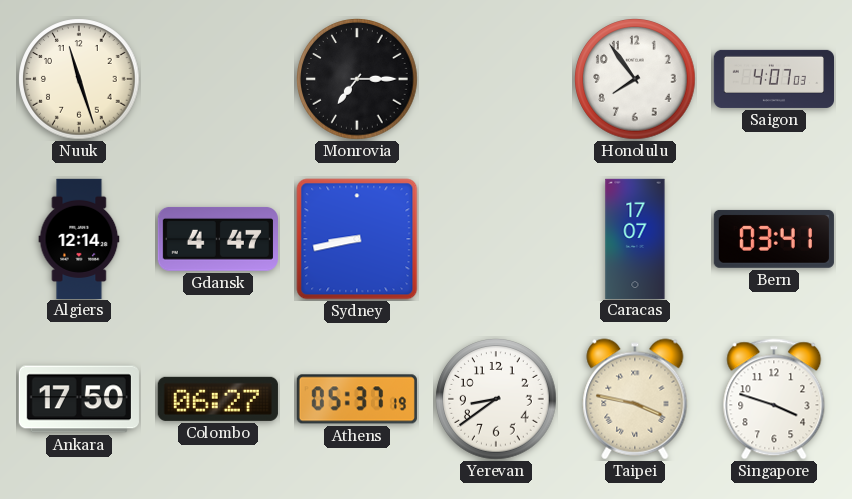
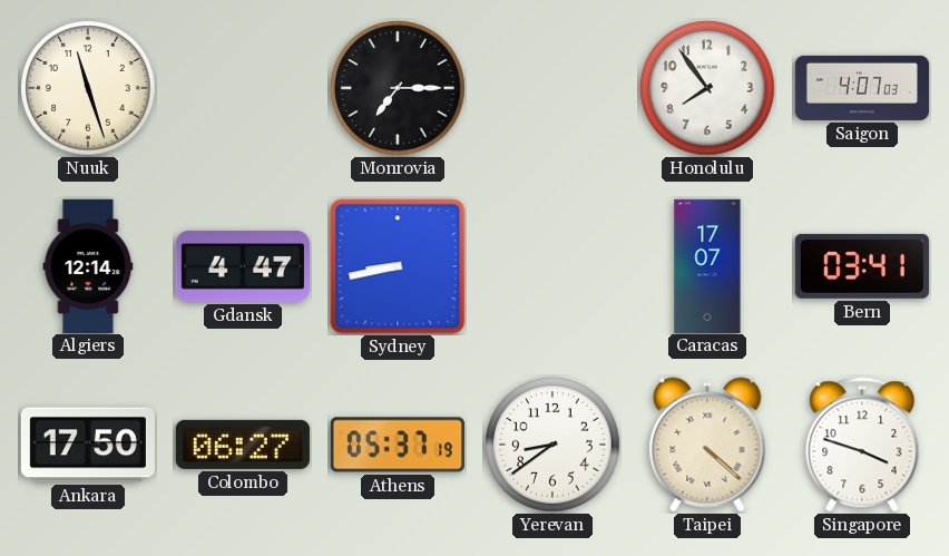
Taipei: 3:47 -> 4:22 (707, 445)
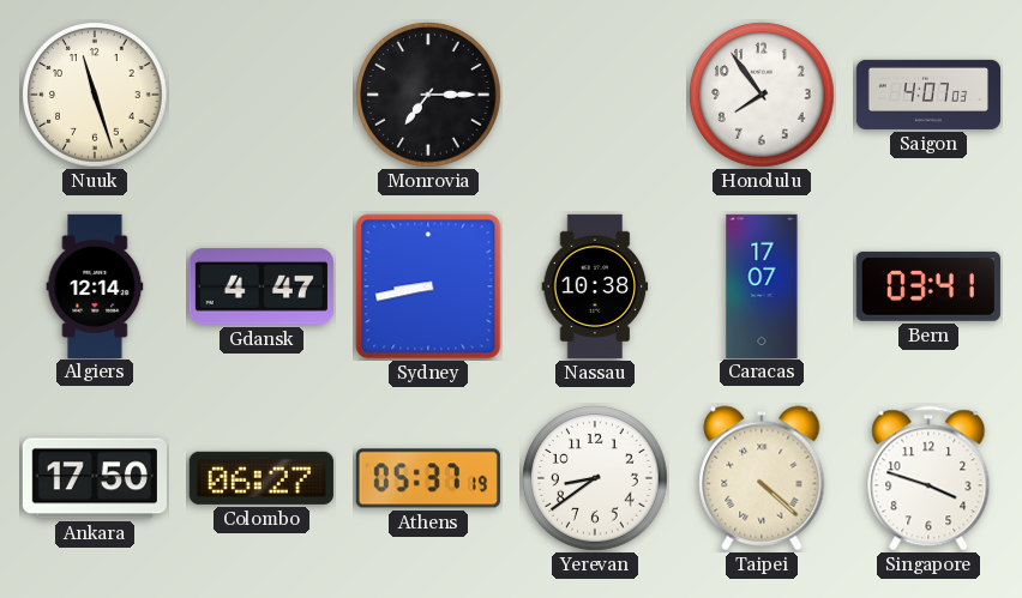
Nassau: none -> 10:38 (595, 286)
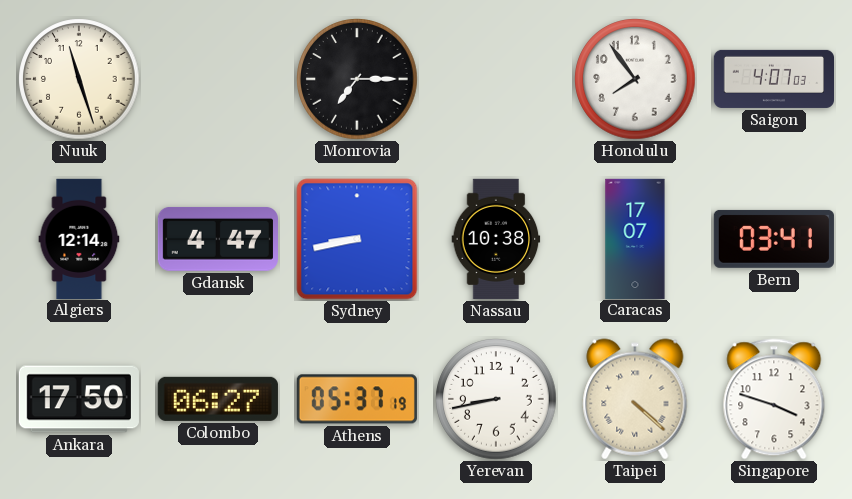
Yerevan: 8:39 -> 8:43 (496, 399)
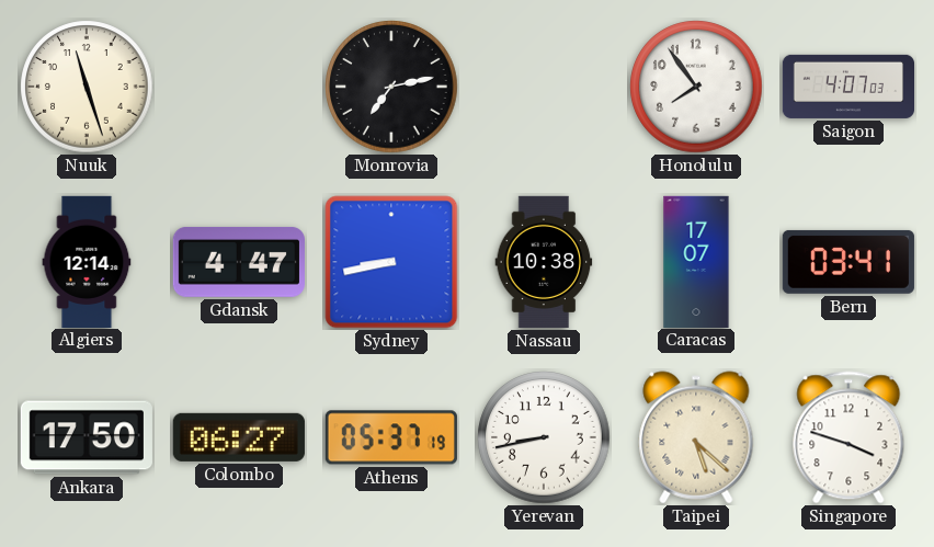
Monrovia: 7:15 -> 7:13 (391, 87)
Taipei: 4:22 -> 5:22 (696, 437)
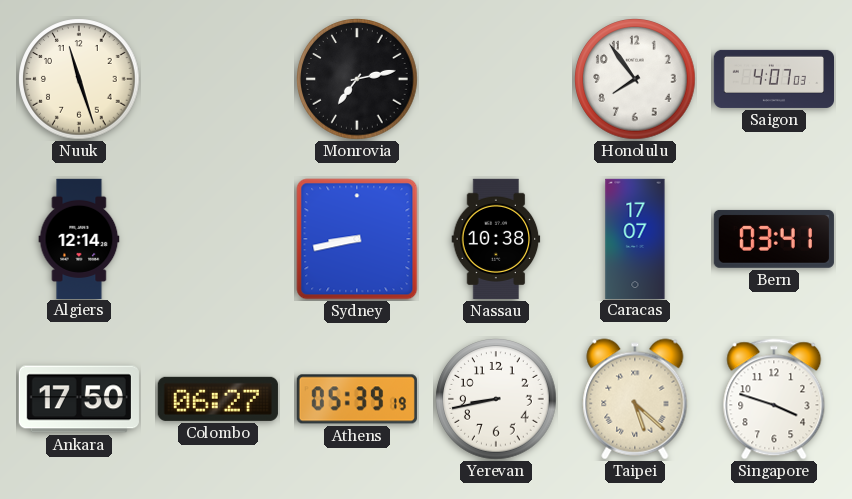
Gdansk: 4:47 -> none (239, 262)
Athens: 05:37 -> 05:39 (357, 399)
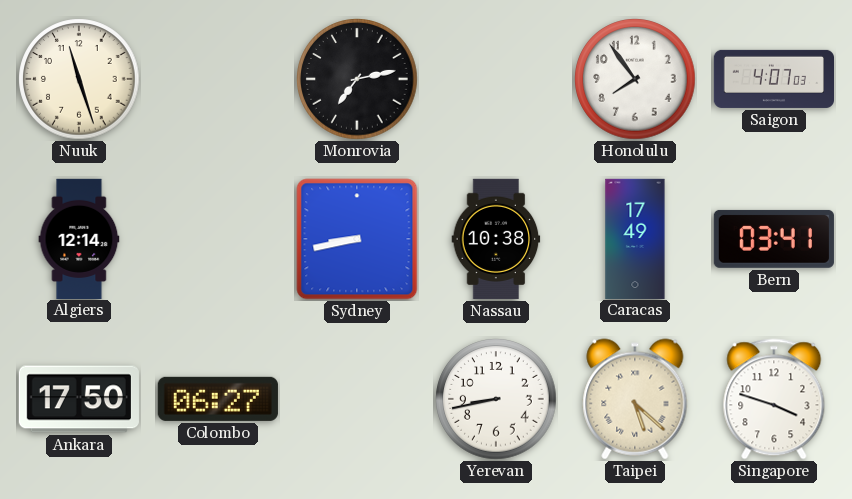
Caracas: 17:07 -> 17:49 (635, 238)
Athens: 05:39 -> none (357, 399)
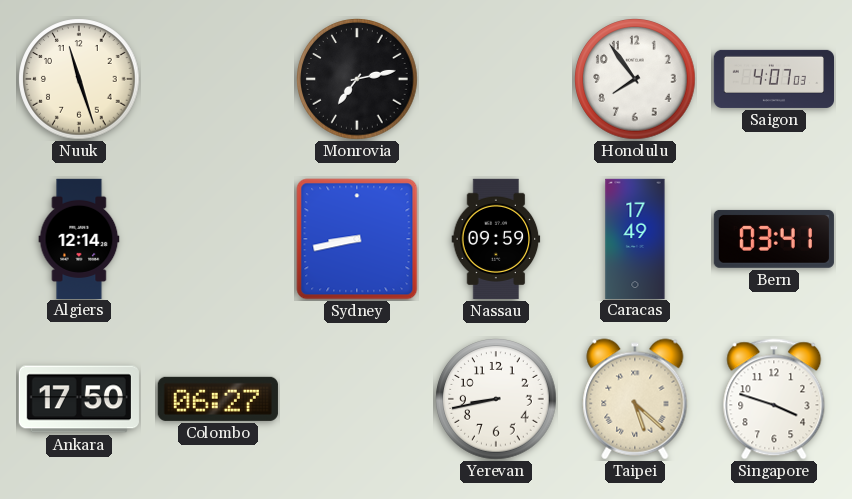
Nassau: 10:38 -> 09:59 (496, 239)
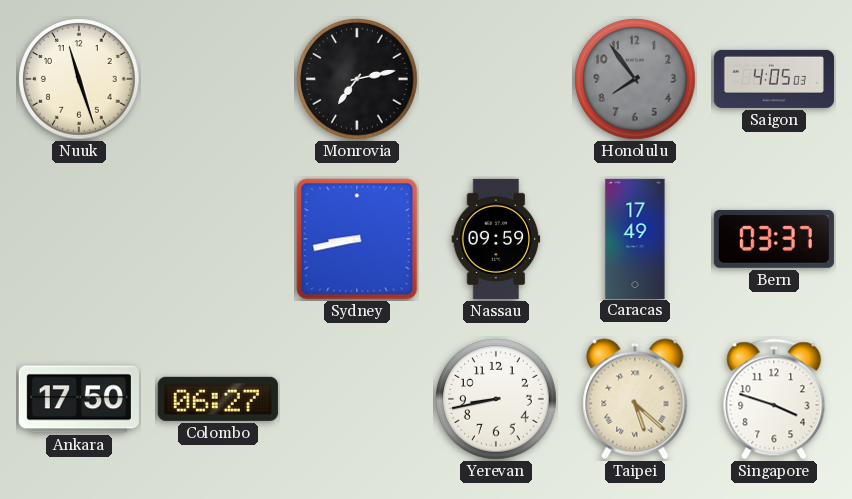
Honolulu dial: white -> grey (635, 79)
Saigon: 4:07 -> 4:05 (773, 79)
Algiers: 12:14 -> none (79, 238)
Bern: 03:41 -> 03:37 (774, 239)
